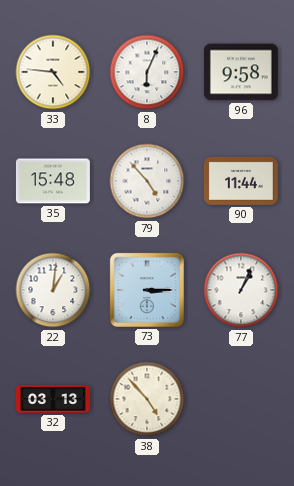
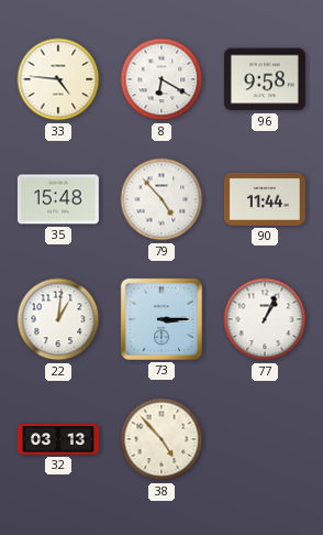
8: 6:04 -> 6:20 (161, 79)
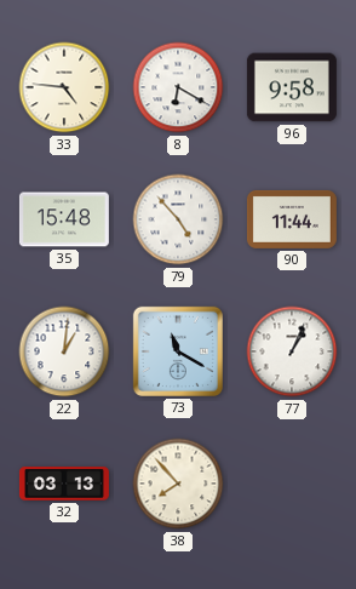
73: 3:15 -> 11:20 (178, 351)
38: 4:53 -> 7:53 (178, 484)
